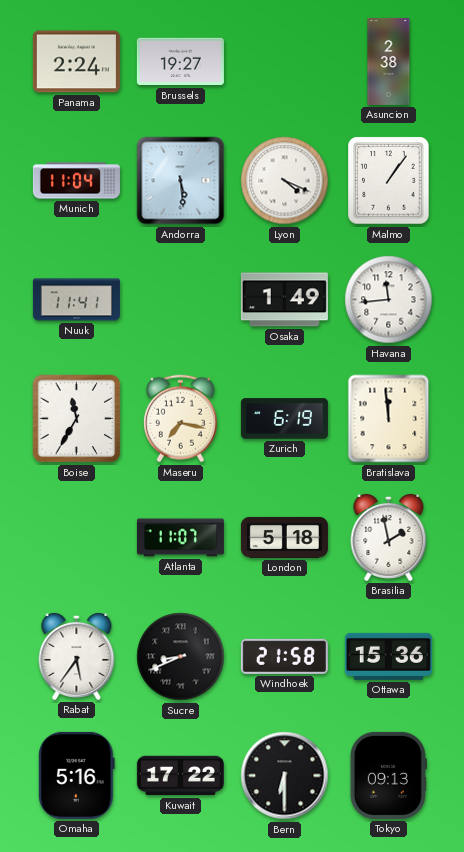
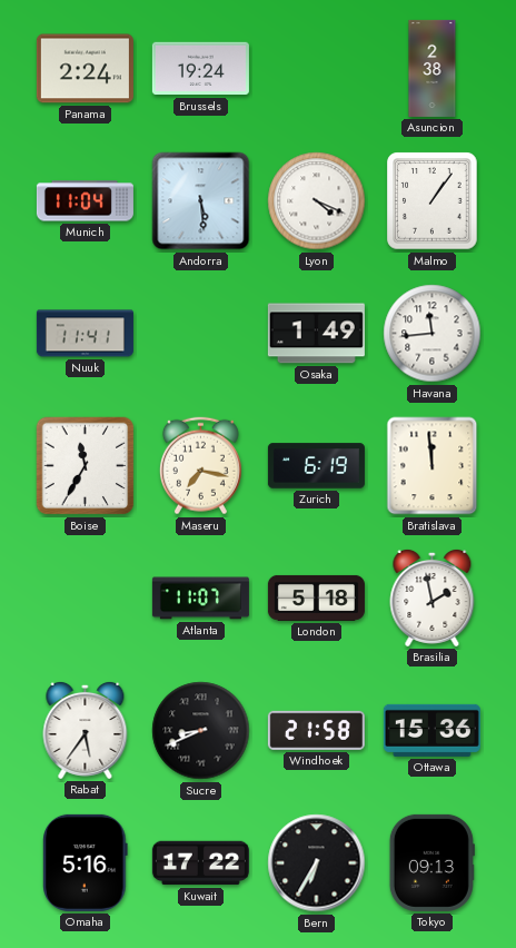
Brussels: 19:27 -> 19:24 (200, 69)
Bern: 6:30 -> 6:35 (317, 863)
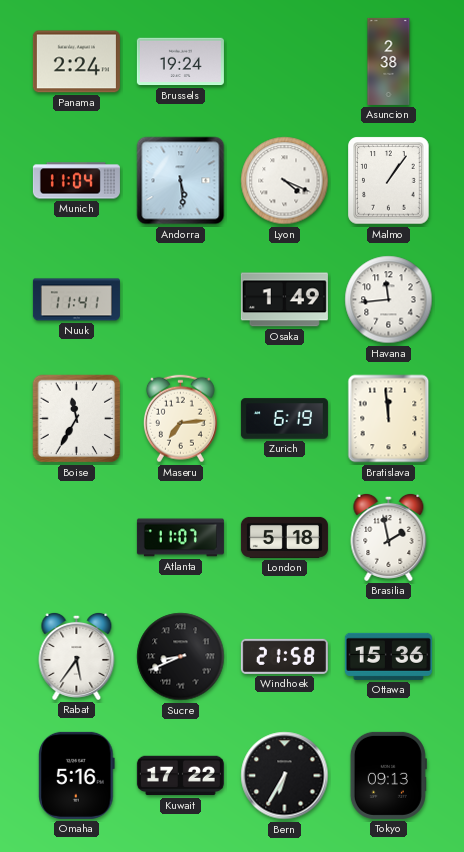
Maseru: 7:17 -> 7:14 (180, 419)
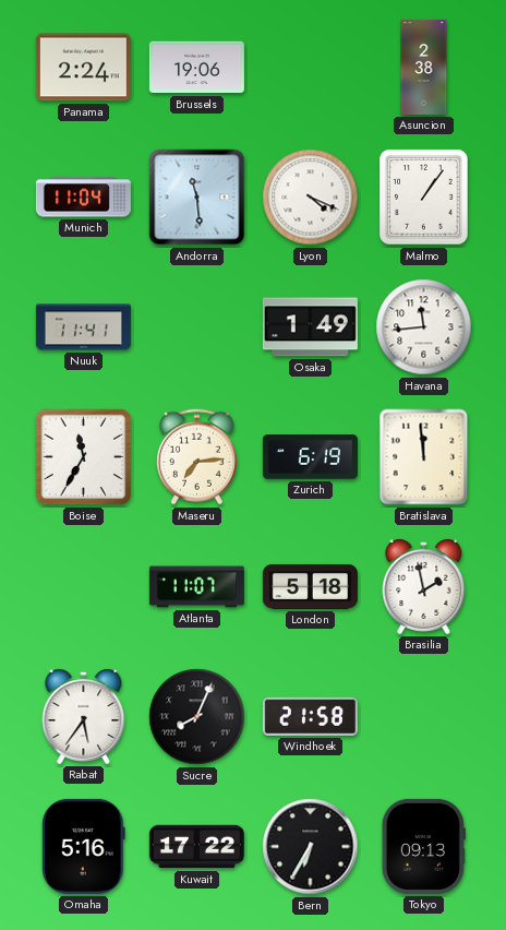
Brussels: 19:24 -> 19:06 (196, 68)
Andorra: 5:29 -> 11:29 (197, 198)
Sucre: 8:41 -> 8:04 (197, 717)
Ottawa: 15:36 -> none (388, 656)
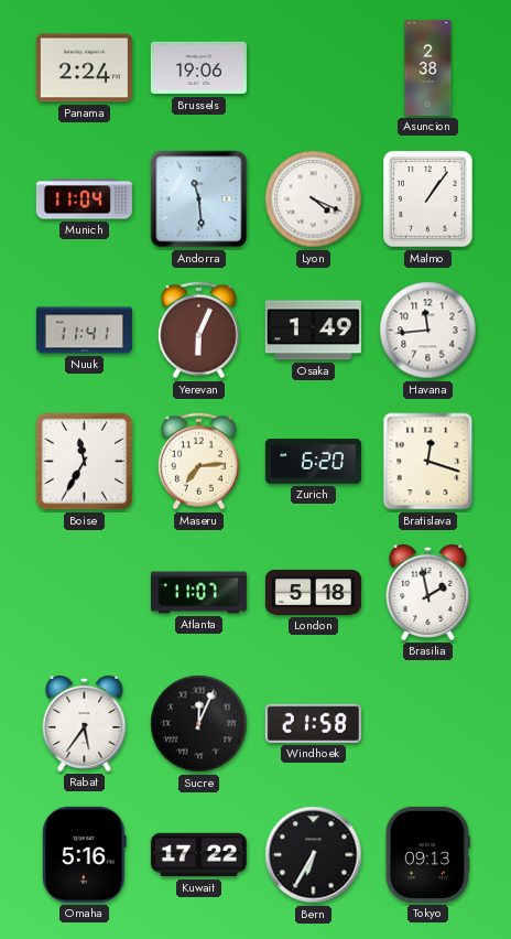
Yerevan: none -> 6:04 (198, 331)
Zurich: 6:19 -> 6:20 (313, 462)
Bratislava: 11:59 -> 12:18 (428, 462)
Sucre: 8:04 -> 12:04 (199, 724)
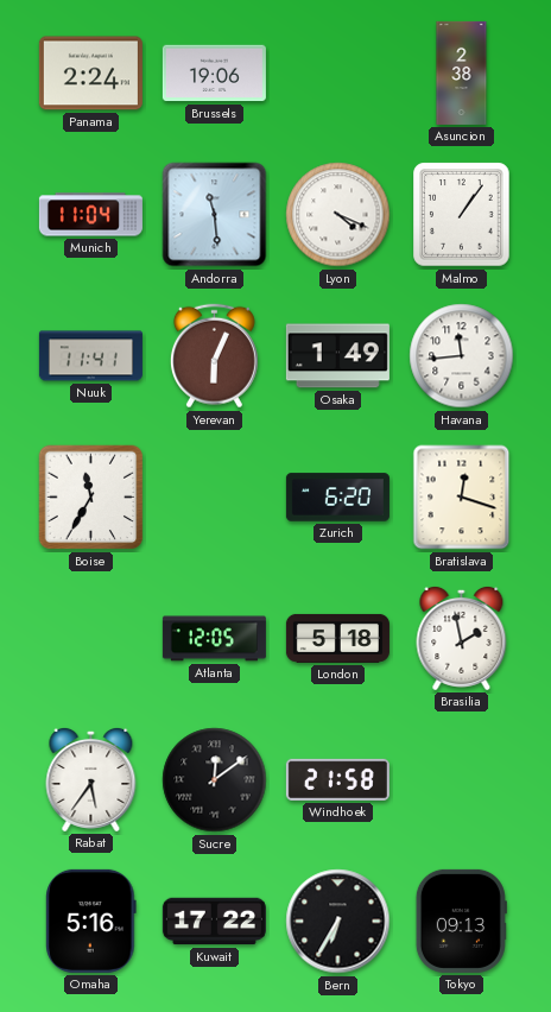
Maseru: 7:14 -> none (198, 462)
Atlanta: 11:07 -> 12:05 (214, 639)
Sucre: 12:04 -> 12:09 (215, 780)
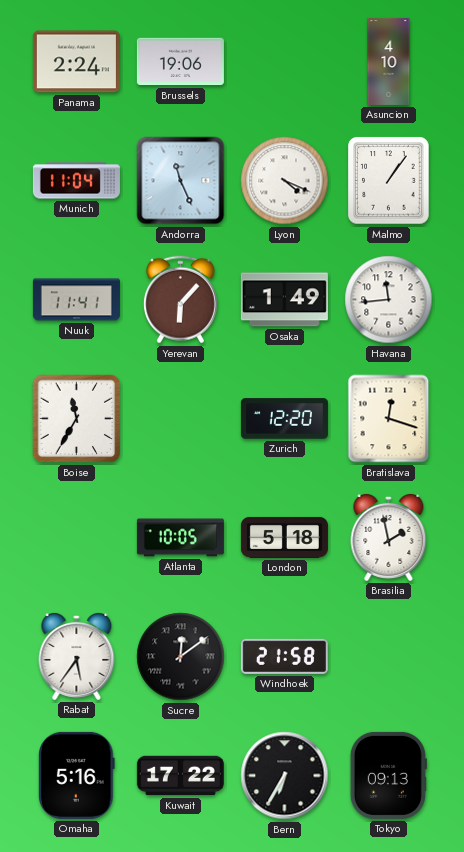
Asuncion: 2:38 -> 4:10 (389, 61)
Andorra: 11:29 -> 11:26 (181, 181)
Yerevan: 6:04 -> 6:07 (180, 300)
Zurich: 6:20 -> 12:20 (284, 419)
Atlanta: 12:05 -> 10:05 (180, 538)
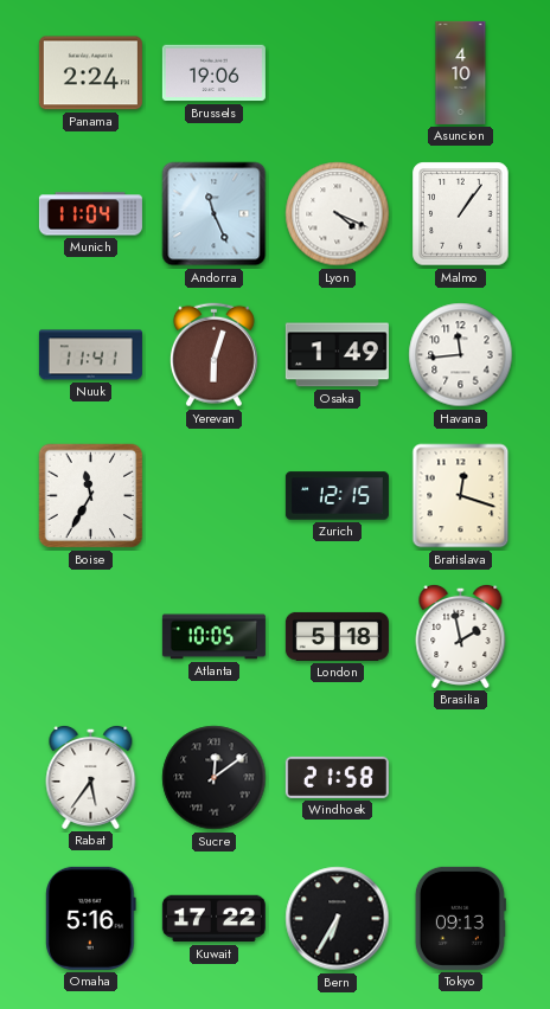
Yerevan: 6:07 -> 6:03 (213, 355)
Zurich: 12:20 -> 12:15 (337, 496)
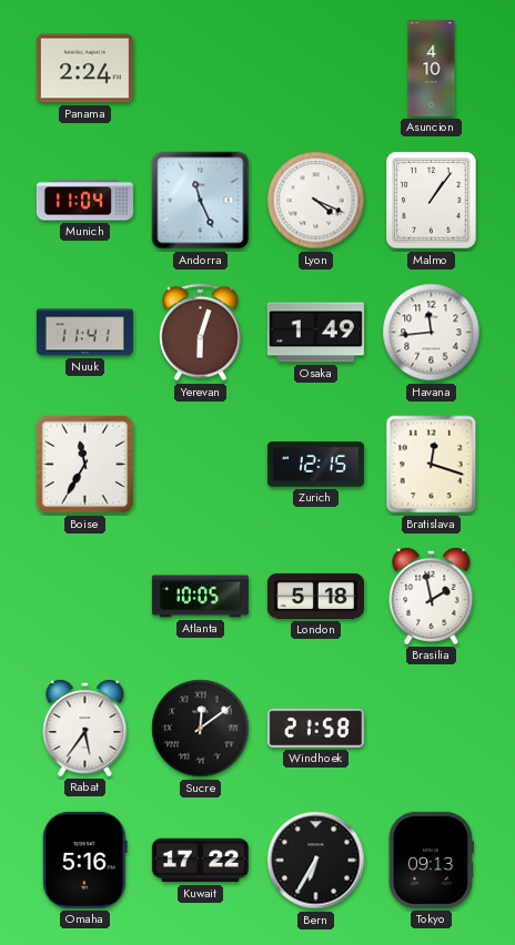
Brussels: 19:06 -> none (213, 73)
